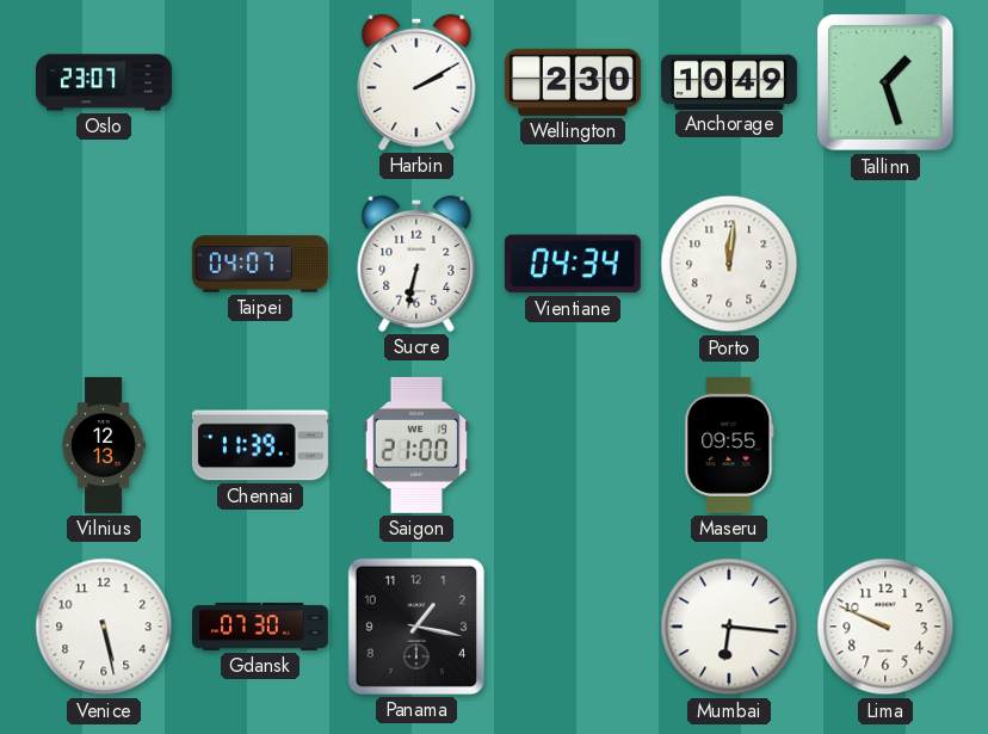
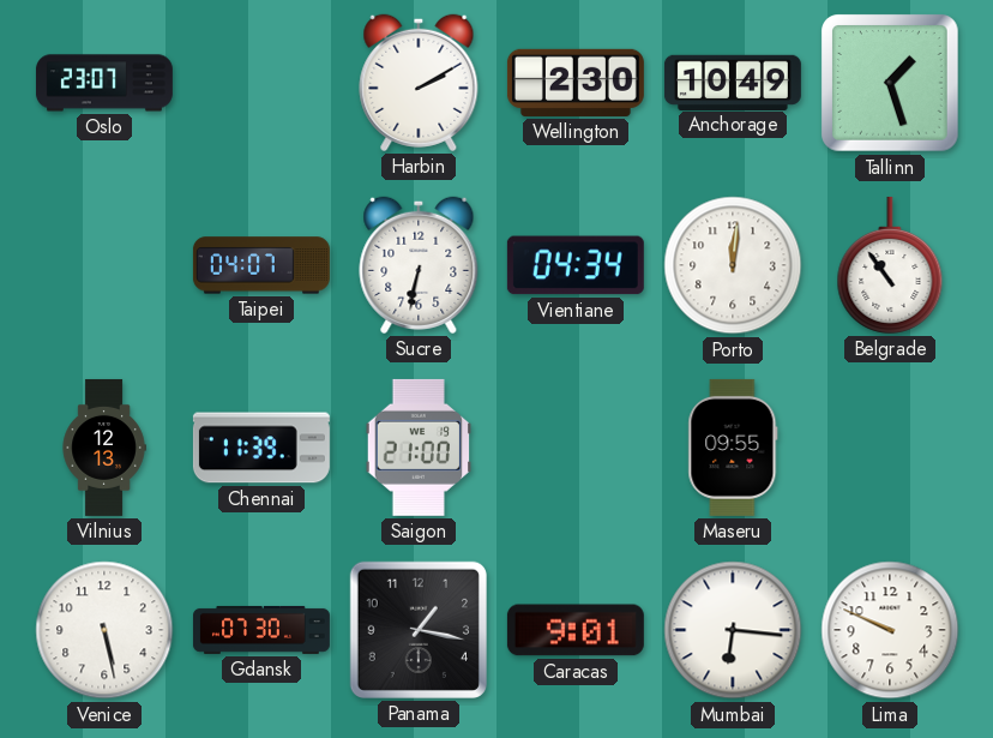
Belgrade: none -> 10:54 (890, 265)
Caracas: none -> 9:01 (576, 630)
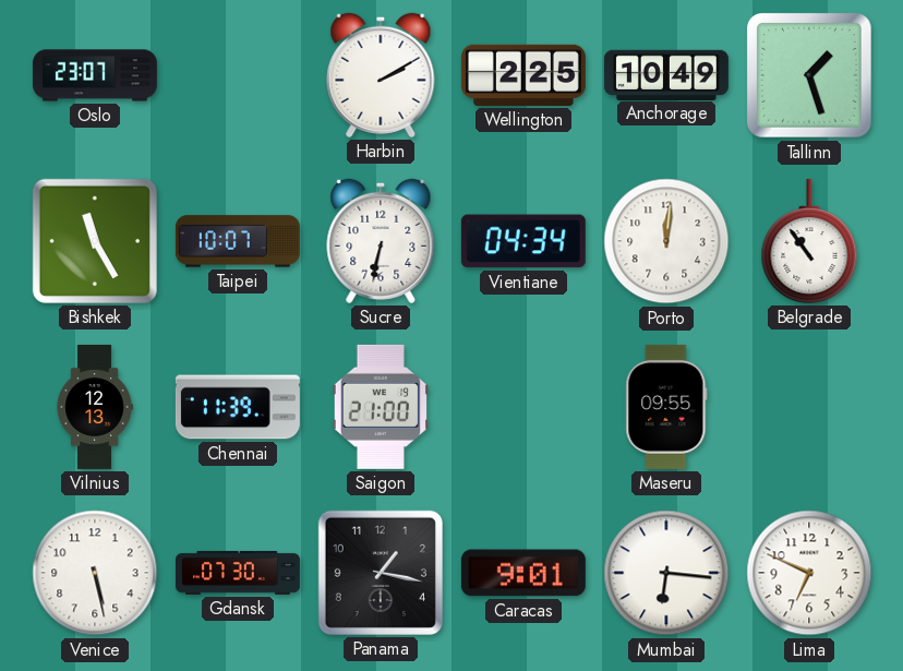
Wellington: 2:30 -> 2:25 (523, 75)
Bishkek: none -> 11:25 (95, 241)
Taipei: 04:07 -> 10:07 (238, 241)
Lima: 9:49 -> 6:49 (809, 573)
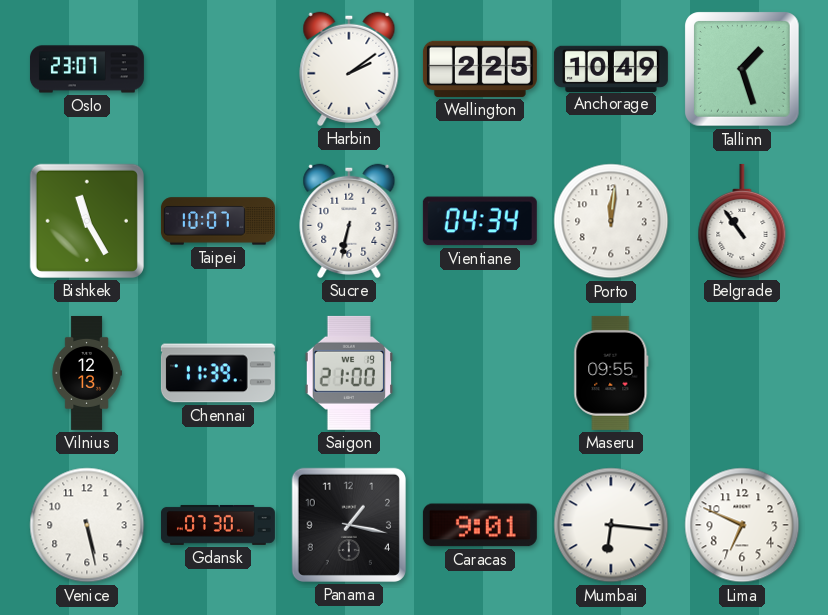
Harbin: 2:10 -> 2:09 (349, 69)
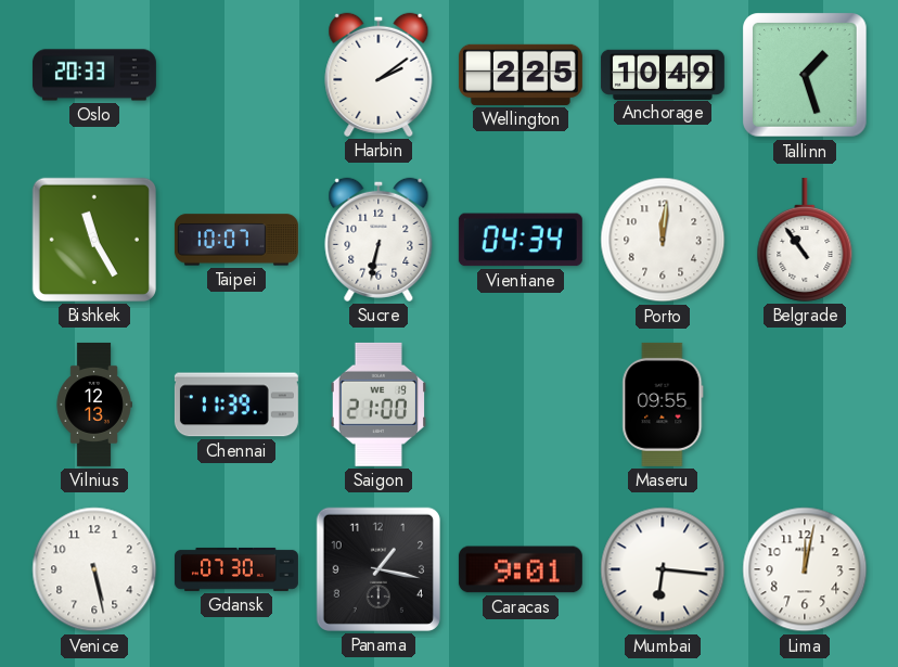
Oslo: 23:07 -> 20:33 (94, 75)
Lima: 6:49 -> 12:02 (805, 569)
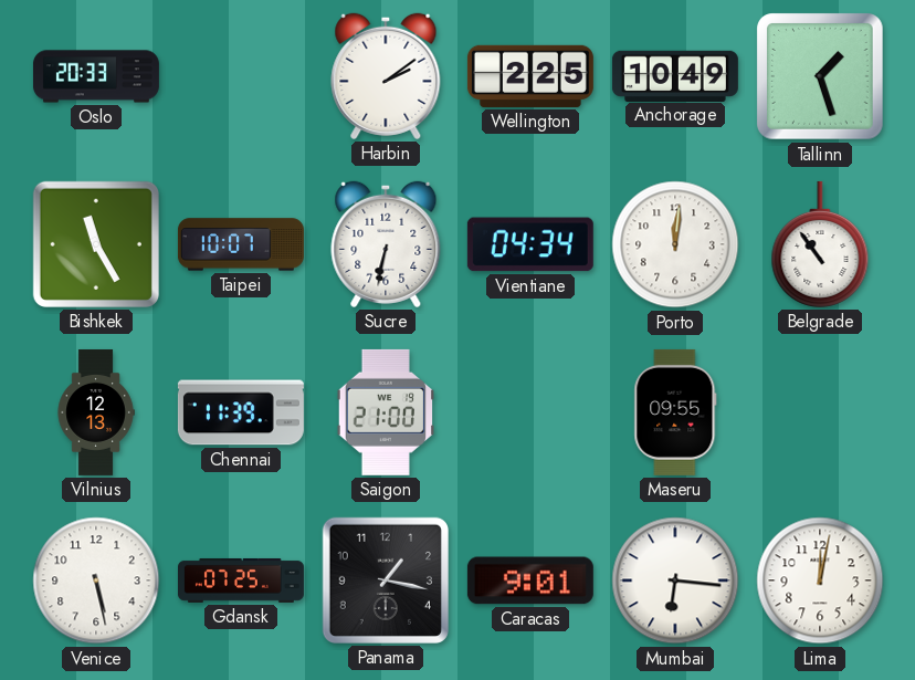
Gdansk: 07:30 -> 07:25 (241, 580)
